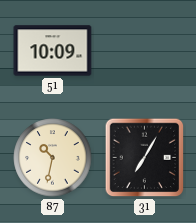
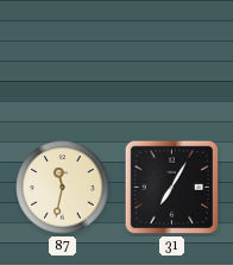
51: 10:09 -> none (53, 51)
87: 10:32 -> 11:32 (63, 188)
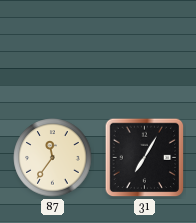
87: 11:32 -> 11:36 (53, 158)
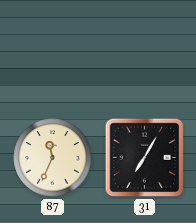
87: 11:36 -> 11:34 (53, 158)
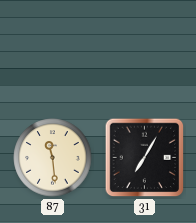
87: 11:34 -> 11:29 (53, 158)
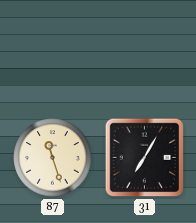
87: 11:29 -> 11:27 (53, 158)
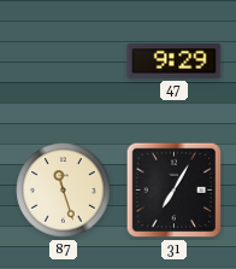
47: none -> 9:29 (175, 62)
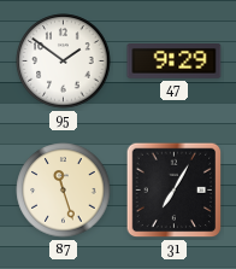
95: none -> 1:51 (64, 62)
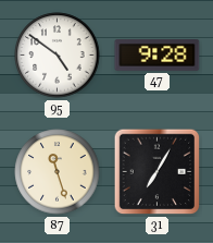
95: 1:51 -> 4:51 (58, 56)
47: 9:29 -> 9:28 (158, 56)
